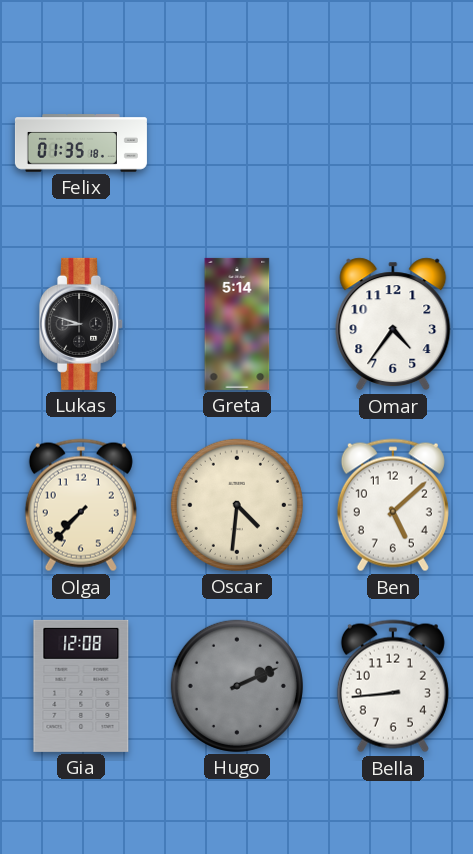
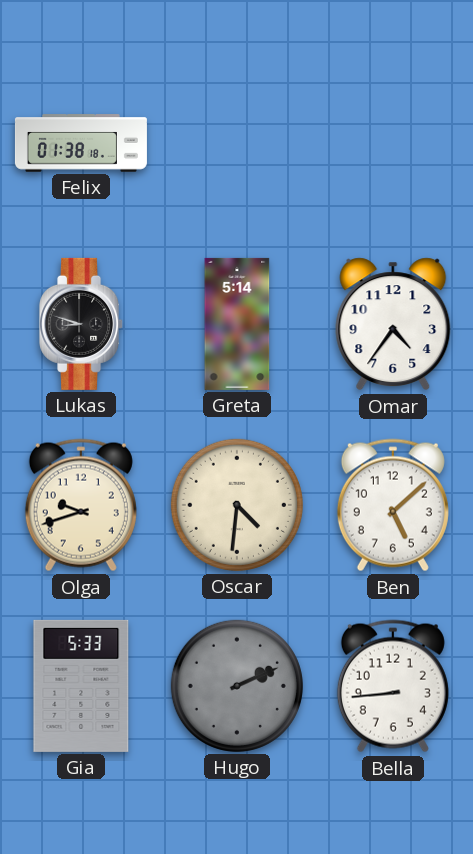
Felix: 01:35 -> 01:38 (81, 143)
Olga: 7:37 -> 9:42 (81, 505)
Gia: 12:08 -> 5:33 (81, 686)
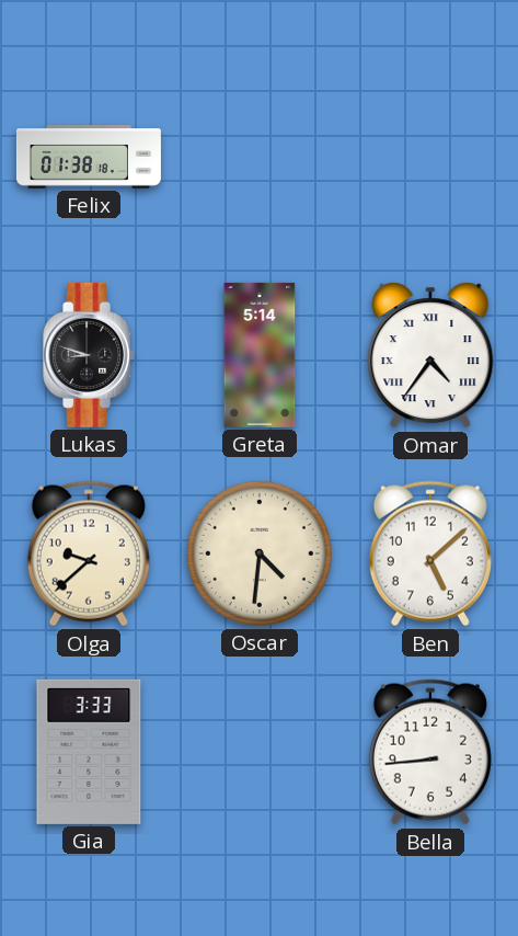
Omar numerals: Arabic -> Roman (430, 355)
Olga: 9:42 -> 9:38 (89, 553)
Gia: 5:33 -> 3:33 (89, 752)
Hugo: 2:11 -> none (237, 686)
